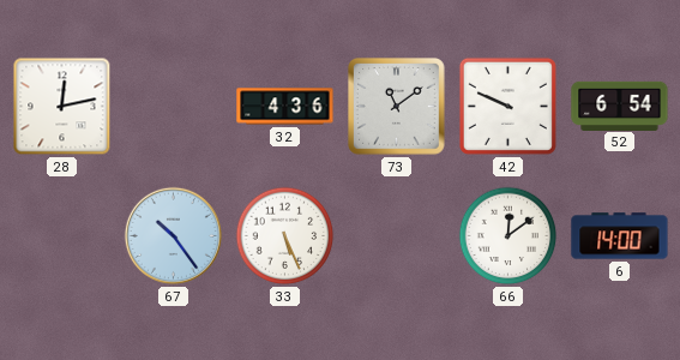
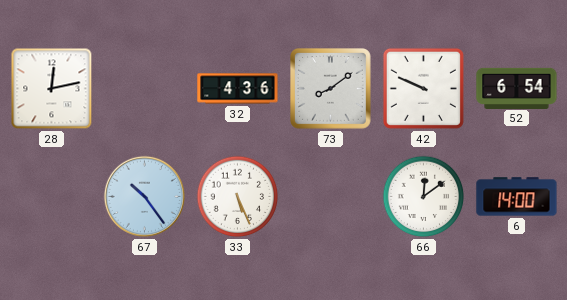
73: 11:09 -> 8:09 (331, 89)
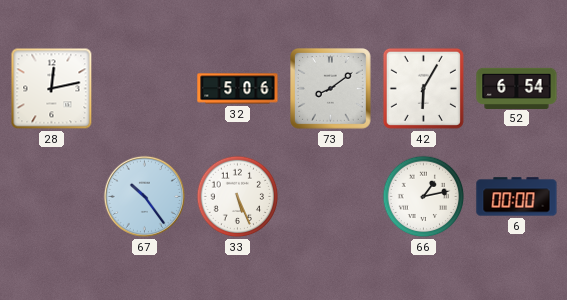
32: 4:36 -> 5:06 (238, 89)
42: 9:49 -> 6:05 (423, 88)
66: 12:09 -> 1:13 (424, 197)
6: 14:00 -> 00:00 (517, 197)
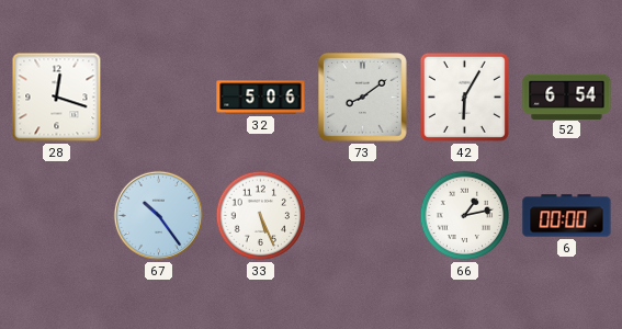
28: 12:13 -> 12:18 (57, 98)
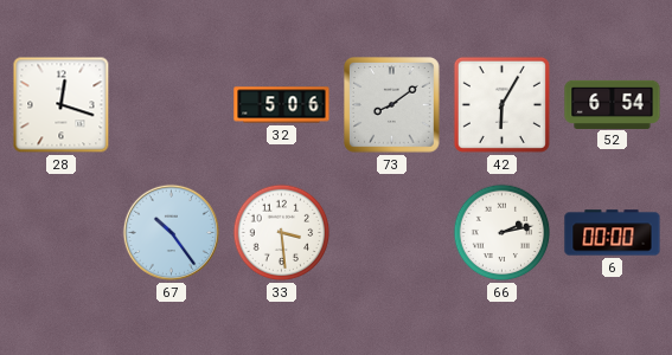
33: 5:26 -> 3:29 (282, 233)
66: 1:13 -> 2:13 (503, 233)
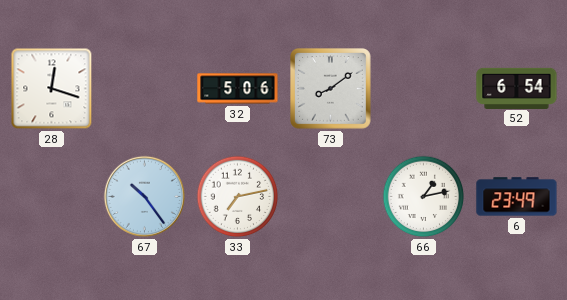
42: 6:05 -> none (501, 104)
33: 3:29 -> 7:13 (238, 197)
66: 2:13 -> 1:13 (424, 197)
6: 00:00 -> 23:49 (517, 197)
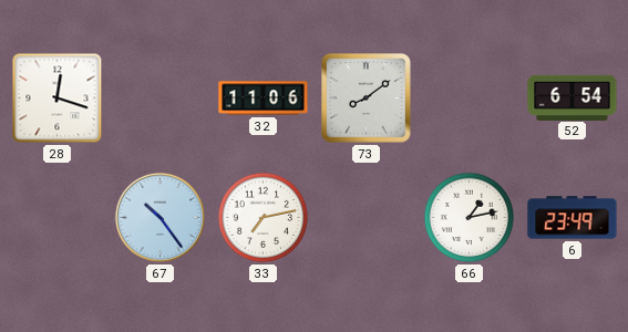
32: 5:06 -> 11:06 (264, 98)
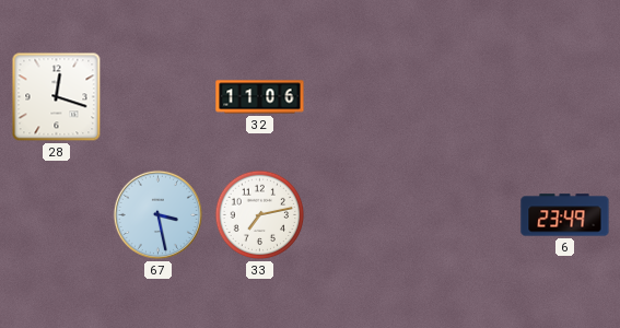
73: 8:09 -> none (367, 98)
52: 6:54 -> none (573, 97)
67: 10:24 -> 3:28 (157, 214)
66: 1:13 -> none (470, 218)
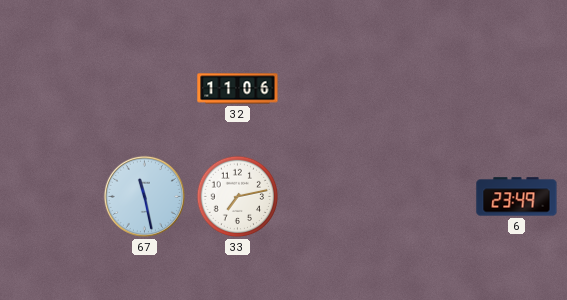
28: 12:18 -> none (57, 97)
67: 3:28 -> 11:28 (144, 196)
